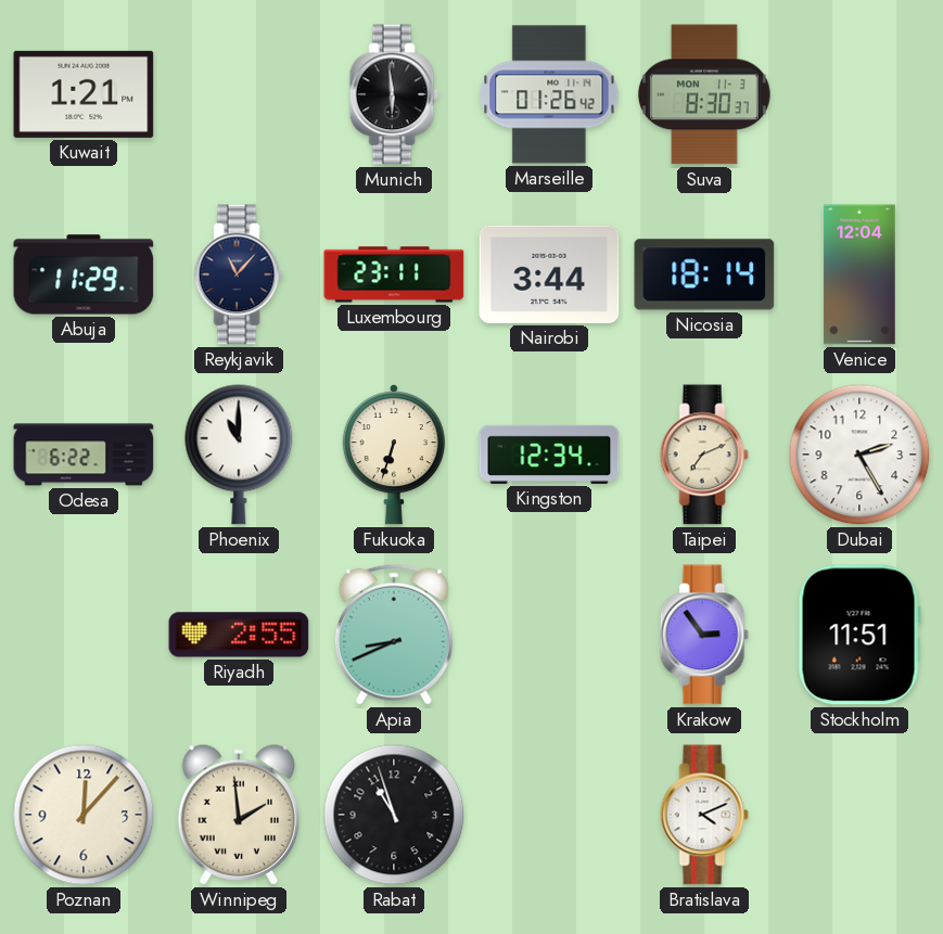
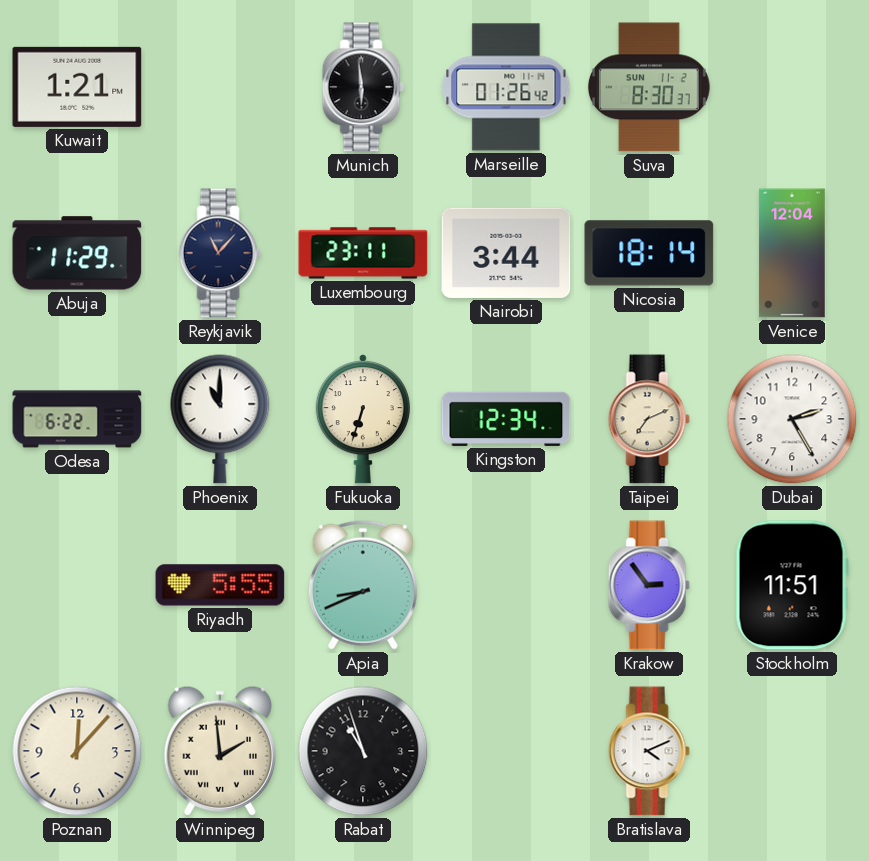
Suva date: MON 11-3 -> SUN 11-2 (649, 87)
Riyadh: 2:55 -> 5:55 (220, 585)
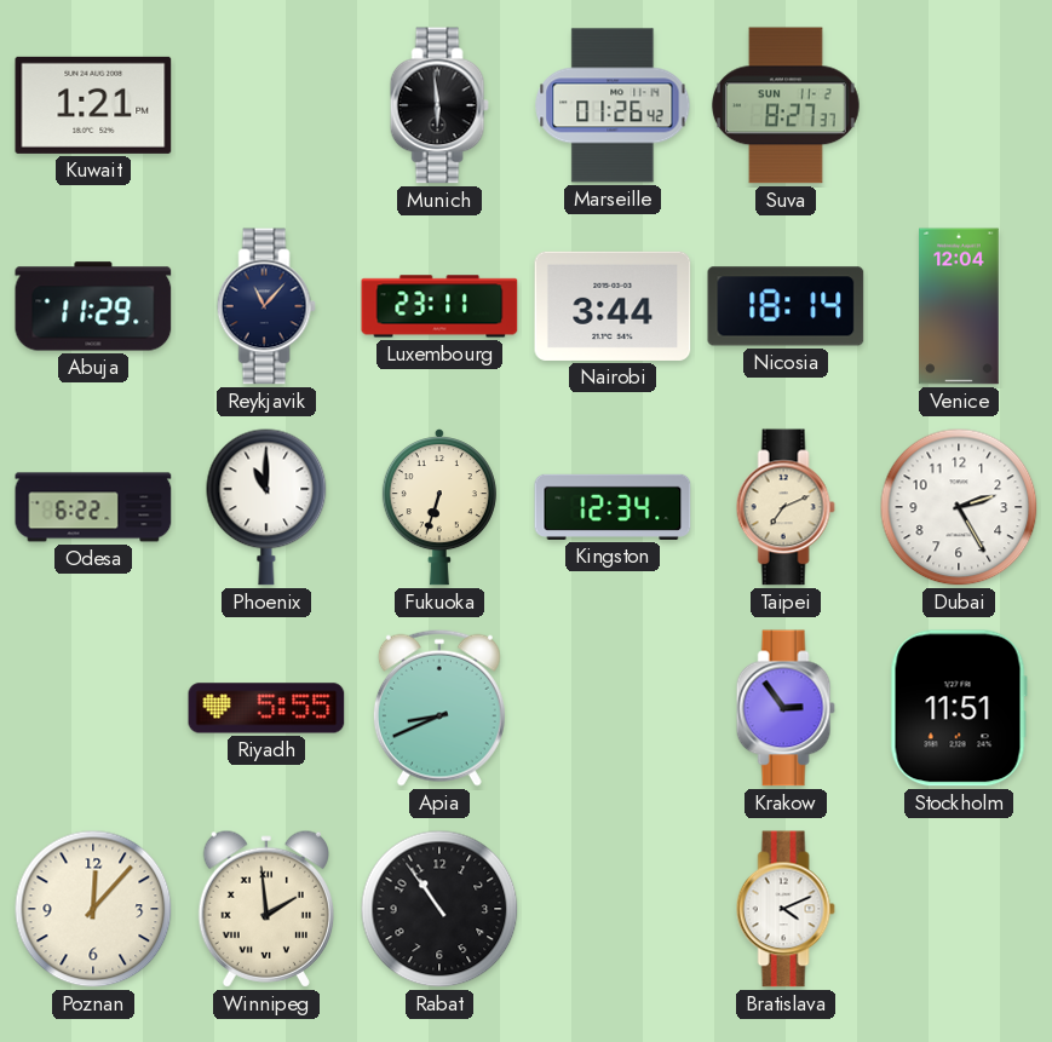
Suva: 8:30 -> 8:27 (786, 105)
Rabat: 10:57 -> 10:54 (439, 909)
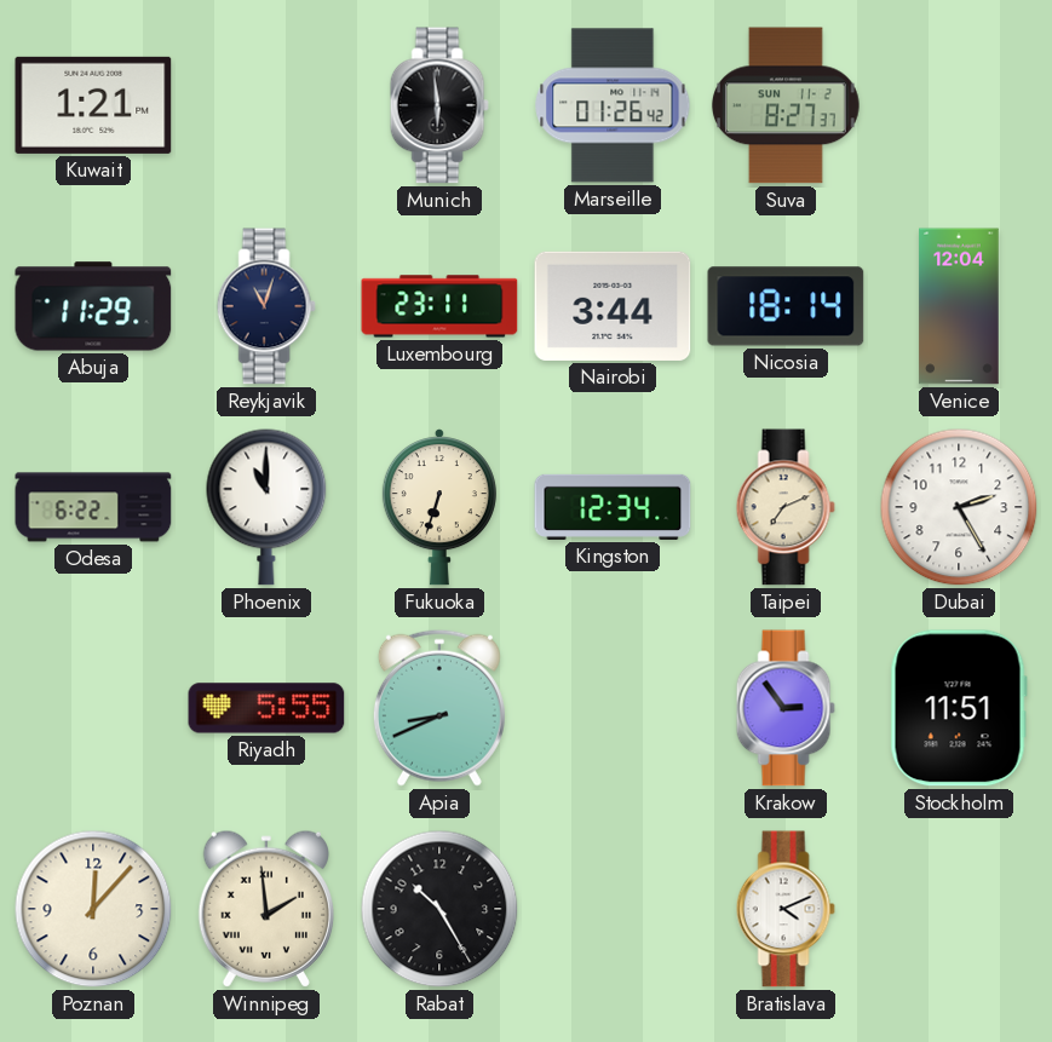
Reykjavik: 11:07 -> 11:03 (266, 306)
Rabat: 10:54 -> 10:25 (439, 909)
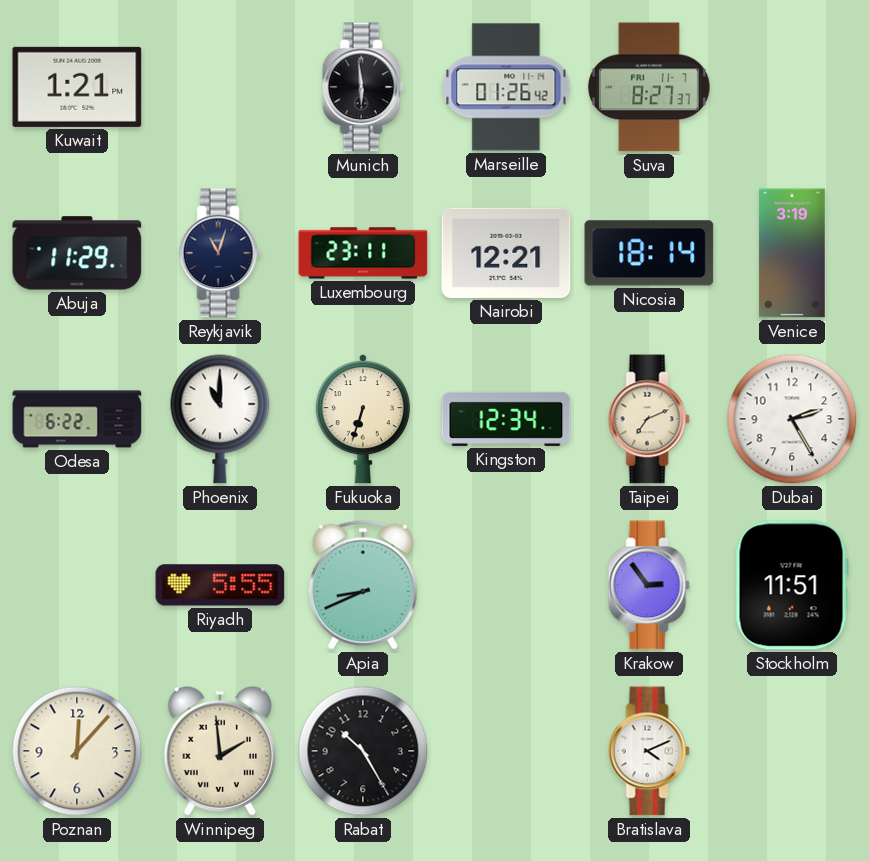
Suva date: SUN 11-2 -> FRI 11-7 (649, 87)
Nairobi: 3:44 -> 12:21 (506, 253)
Venice: 12:04 -> 3:19 (792, 253)
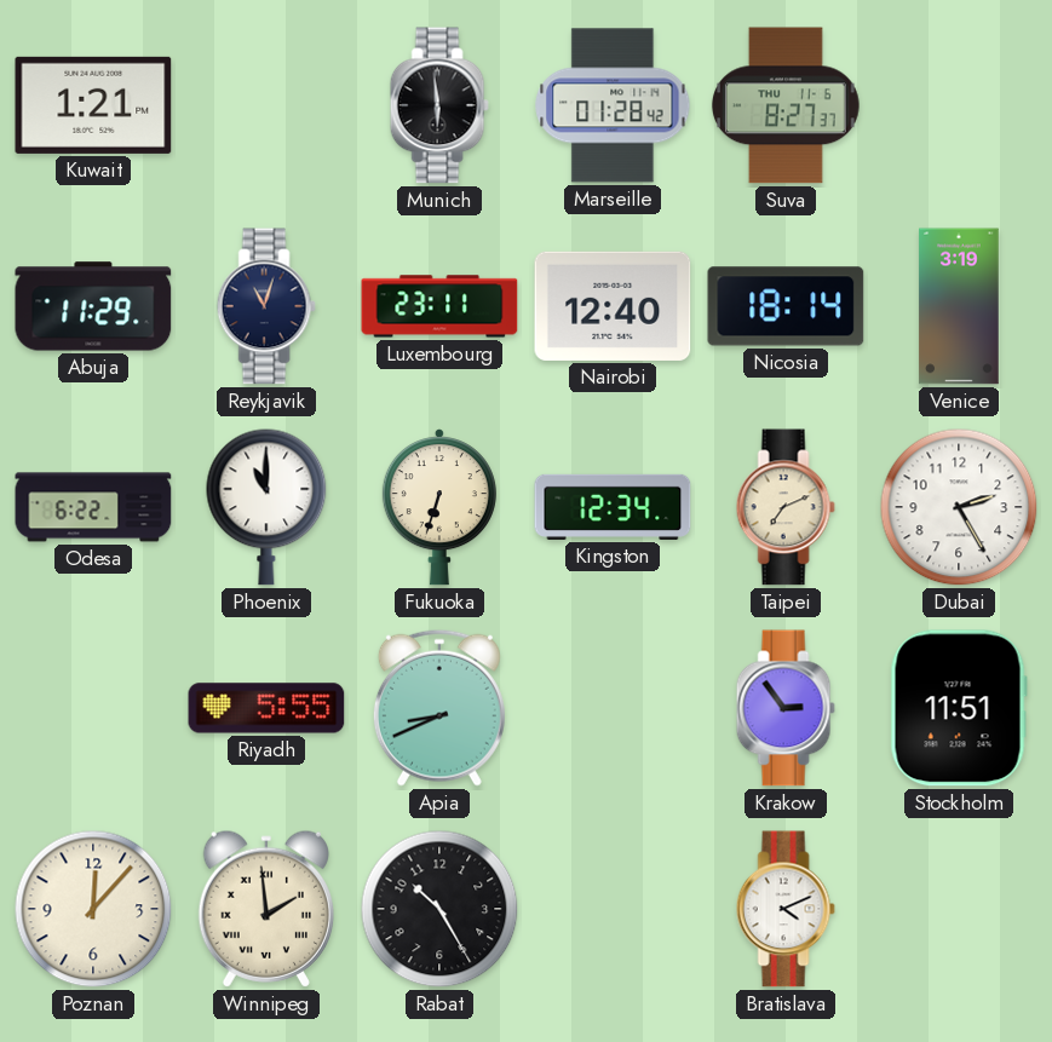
Marseille: 01:26 -> 01:28 (613, 105)
Suva date: FRI 11-7 -> THU 11-6 (786, 105)
Nairobi: 12:21 -> 12:40 (613, 306)
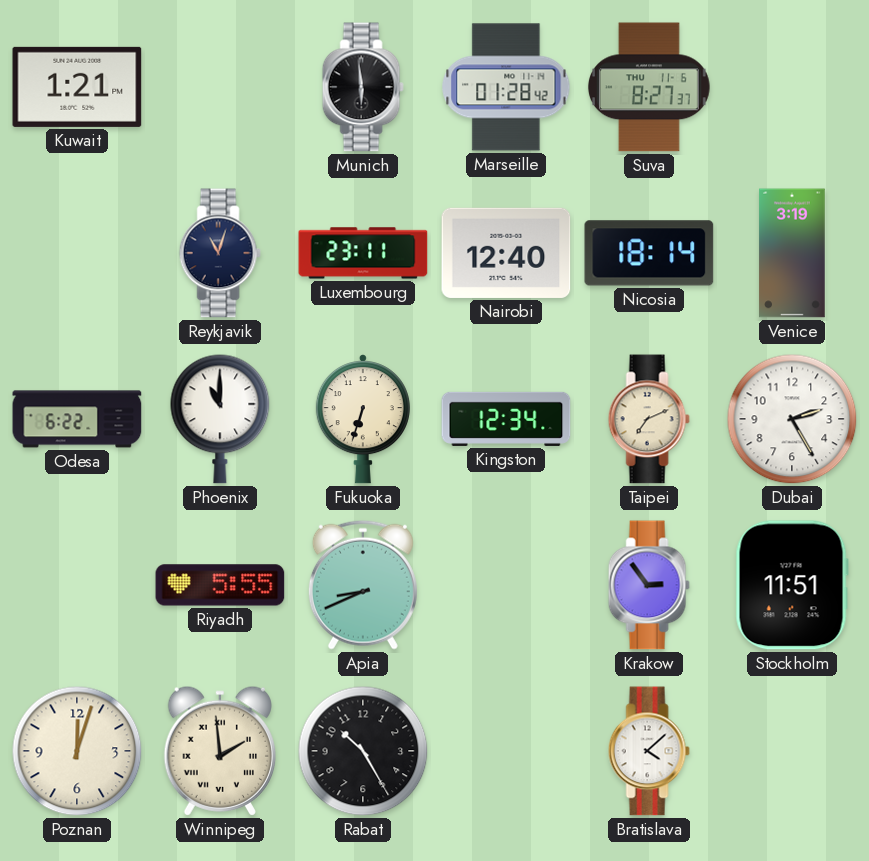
Abuja: 11:29 -> none (93, 306)
Poznan: 12:07 -> 12:03 (77, 751)
Bratislava: 4:11 -> 4:08 (649, 751)
